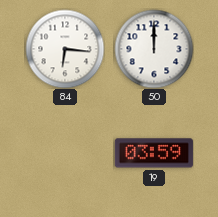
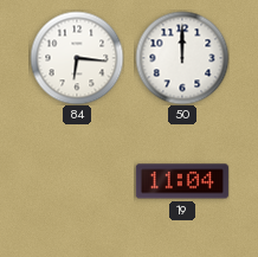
19: 03:59 -> 11:04 (182, 181)
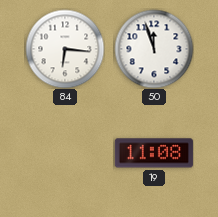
50: 12:00 -> 11:57 (154, 49)
19: 11:04 -> 11:08 (154, 153)
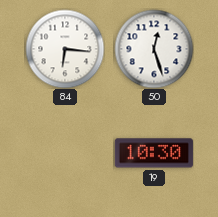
50: 11:57 -> 12:27 (154, 49)
19: 11:08 -> 10:30 (154, 153)
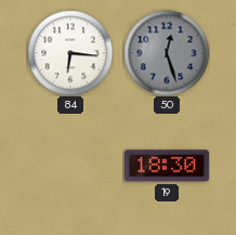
50 dial: white -> grey (167, 53)
19: 10:30 -> 18:30 (167, 166)
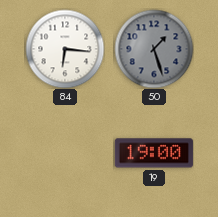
50: 12:27 -> 1:27 (154, 49)
19: 18:30 -> 19:00 (154, 153)
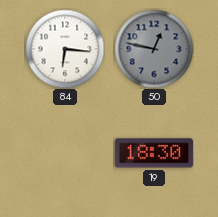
50: 1:27 -> 12:47 (154, 49)
19: 19:00 -> 18:30 (154, 153)
